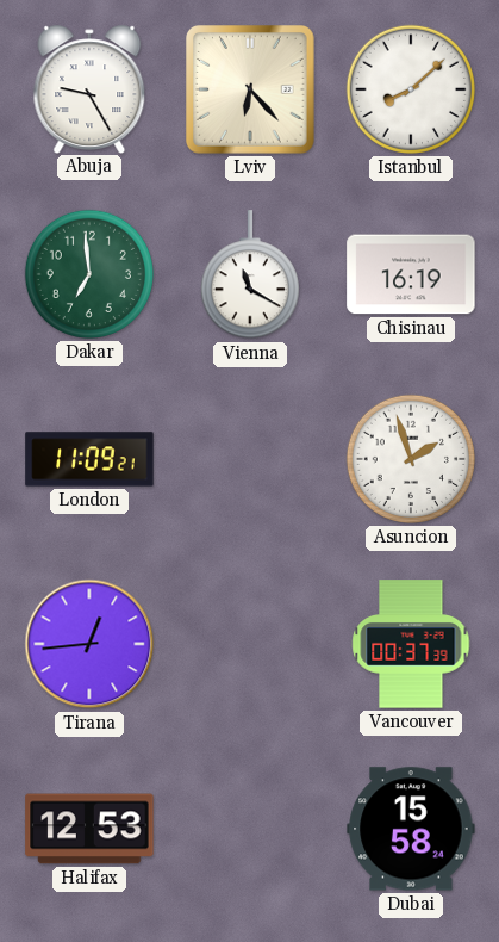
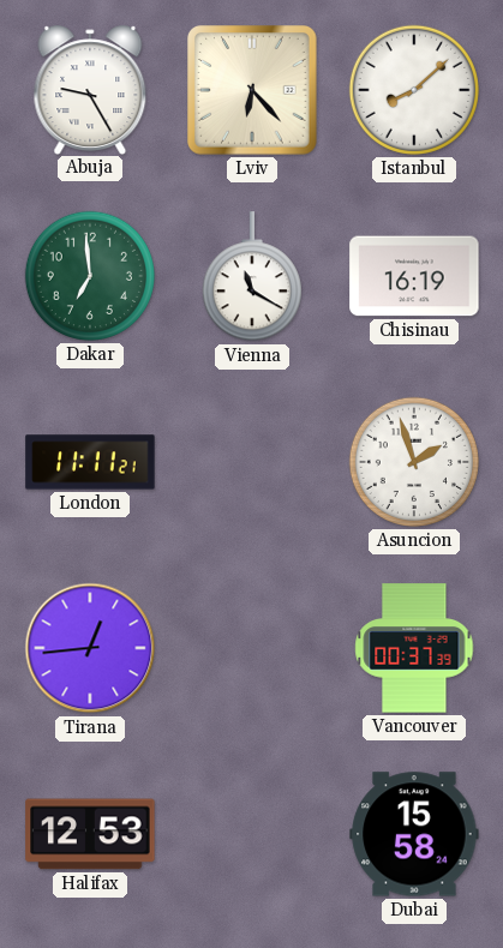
London: 11:09 -> 11:11 (90, 462)
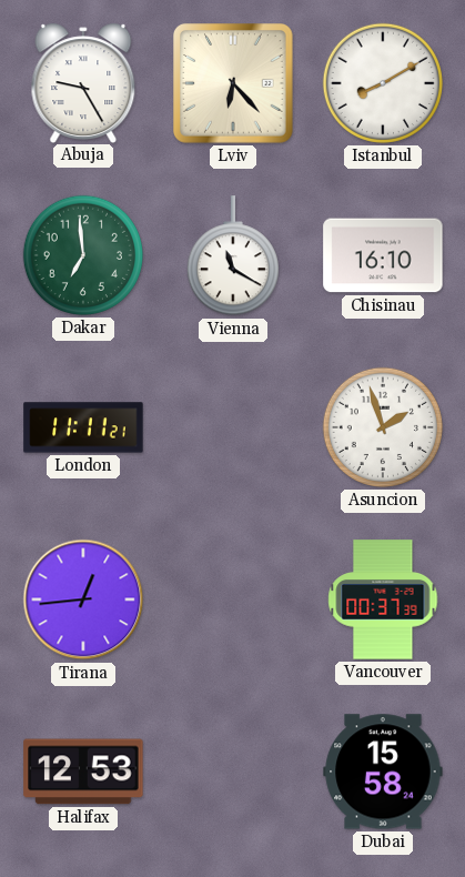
Istanbul: 8:08 -> 8:10 (383, 83)
Chisinau: 16:19 -> 16:10 (383, 255)
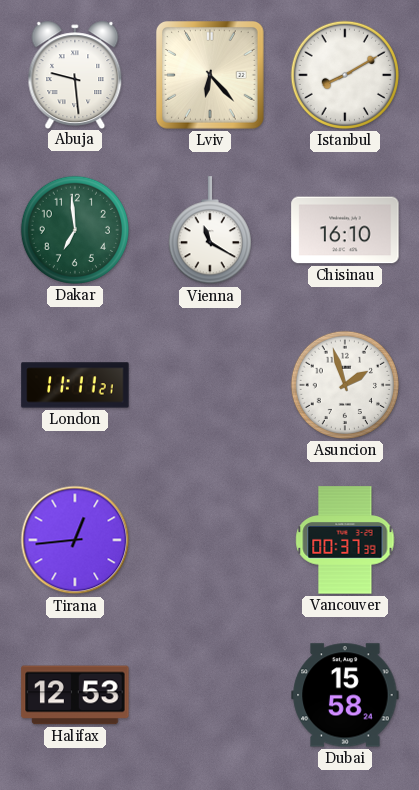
Abuja: 9:25 -> 9:29 (75, 74)
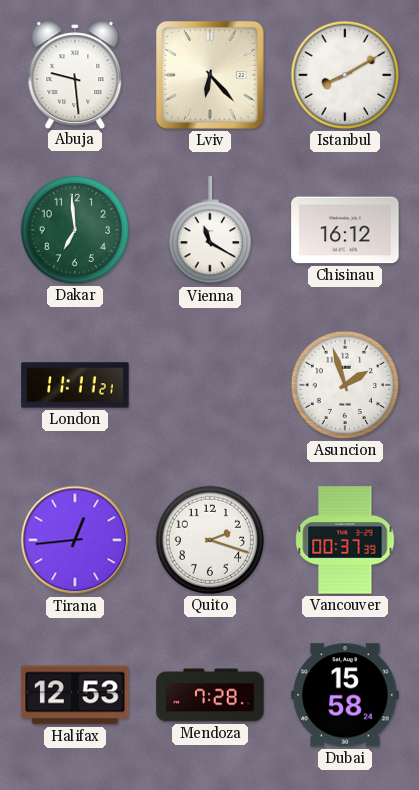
Chisinau: 16:10 -> 16:12 (345, 230)
Quito: none -> 2:18 (210, 540)
Mendoza: none -> 7:28 (210, 695)
